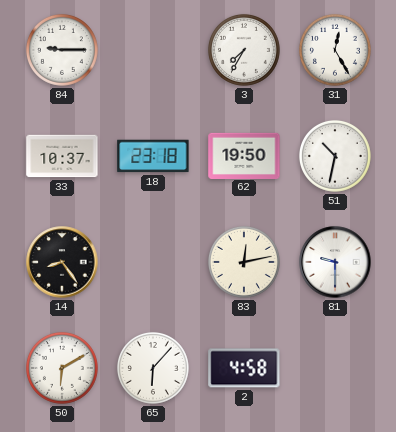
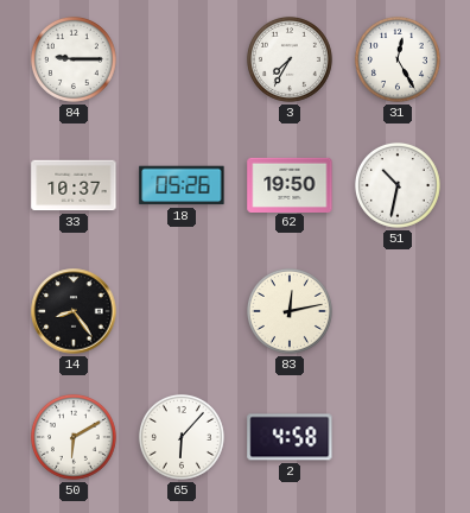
18: 23:18 -> 05:26 (182, 185)
81: 9:30 -> none (335, 262)
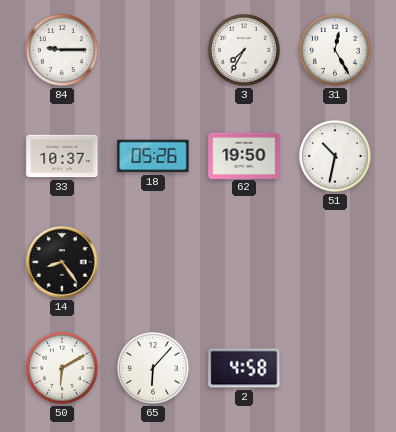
83: 12:13 -> none (290, 311)
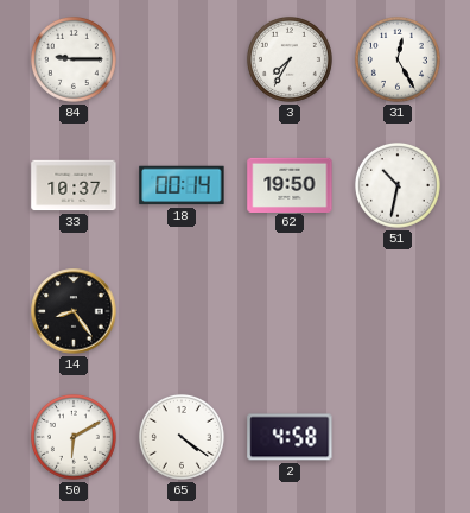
18: 05:26 -> 00:14 (182, 185)
65: 6:07 -> 4:21 (182, 437)
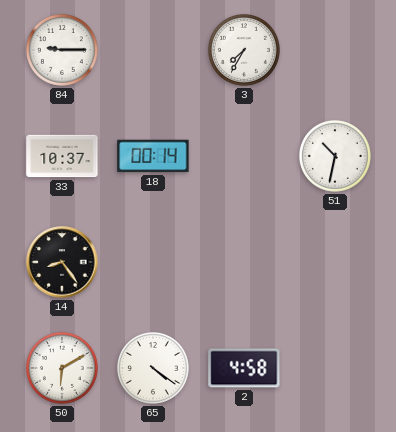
31: 12:25 -> none (398, 59)
62: 19:50 -> none (290, 184)
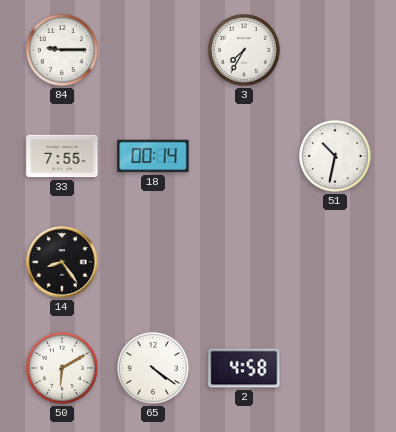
33: 10:37 -> 7:55 (62, 156)
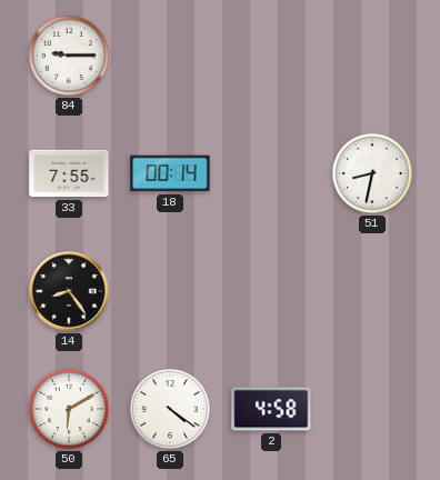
3: 7:35 -> none (244, 50)
51: 10:32 -> 8:32 (372, 173)
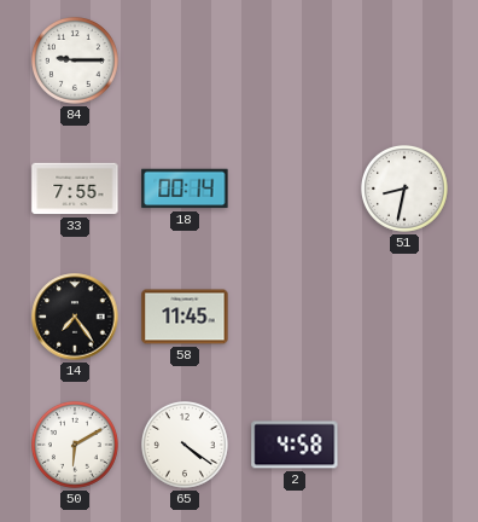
14: 8:24 -> 7:24 (75, 317)
58: none -> 11:45 (185, 317)
